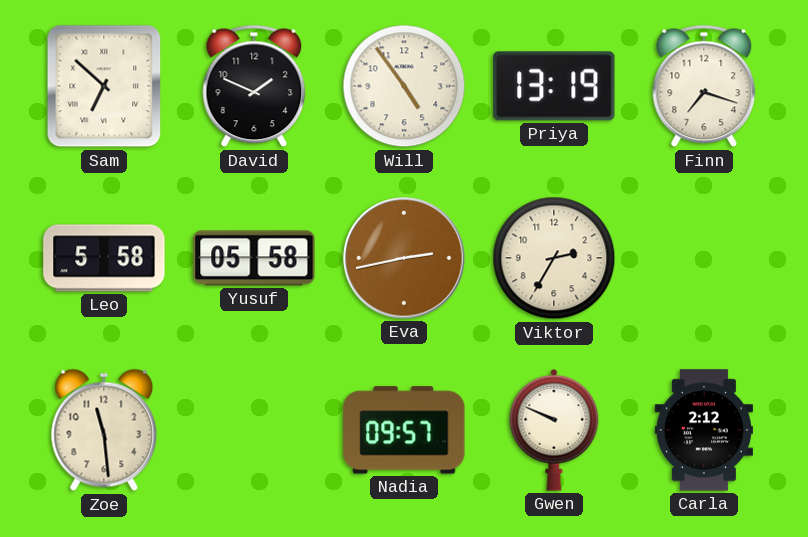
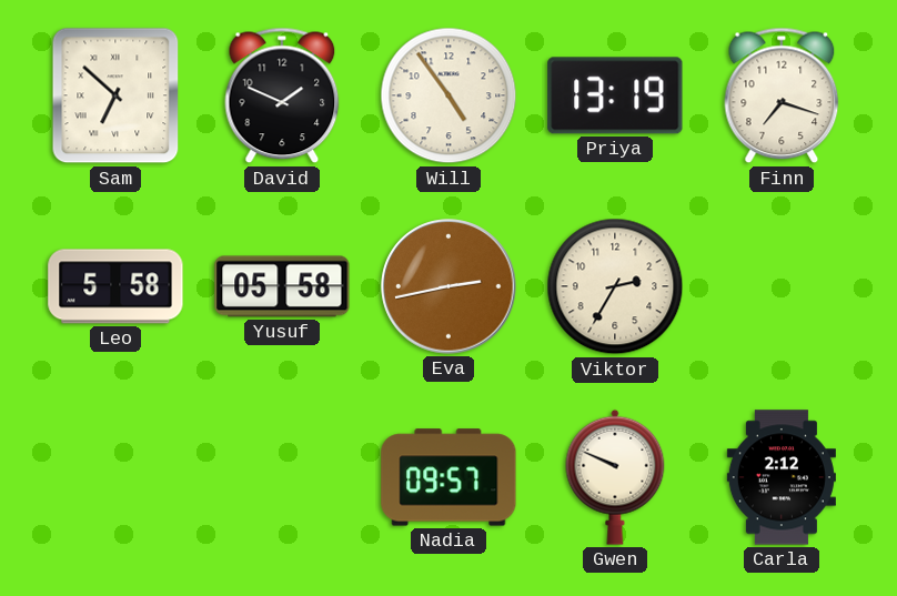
Zoe: 11:29 -> none (104, 430)
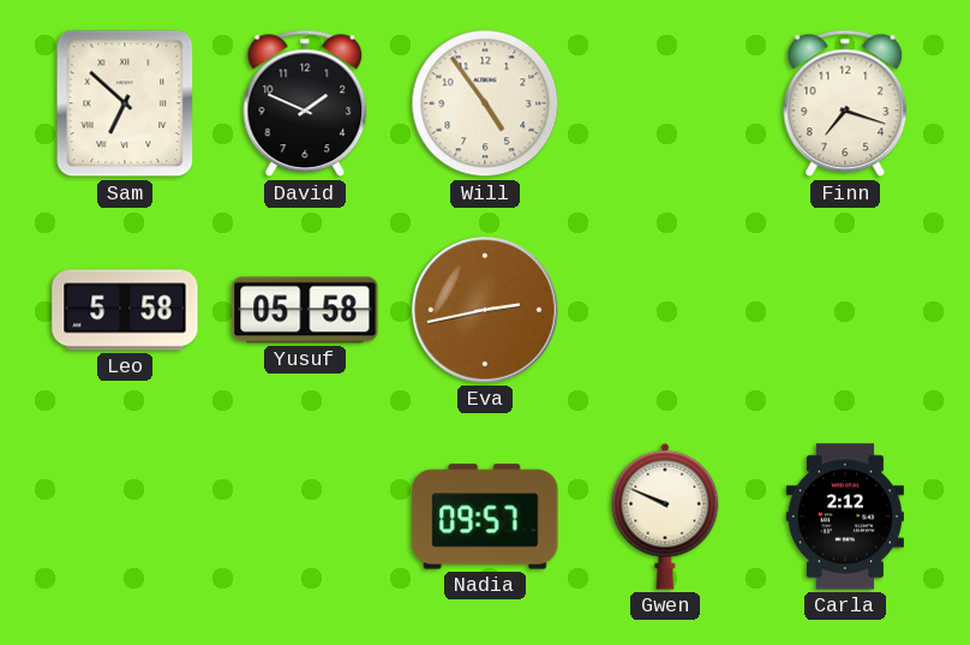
Priya: 13:19 -> none (615, 95)
Viktor: 2:35 -> none (615, 286)
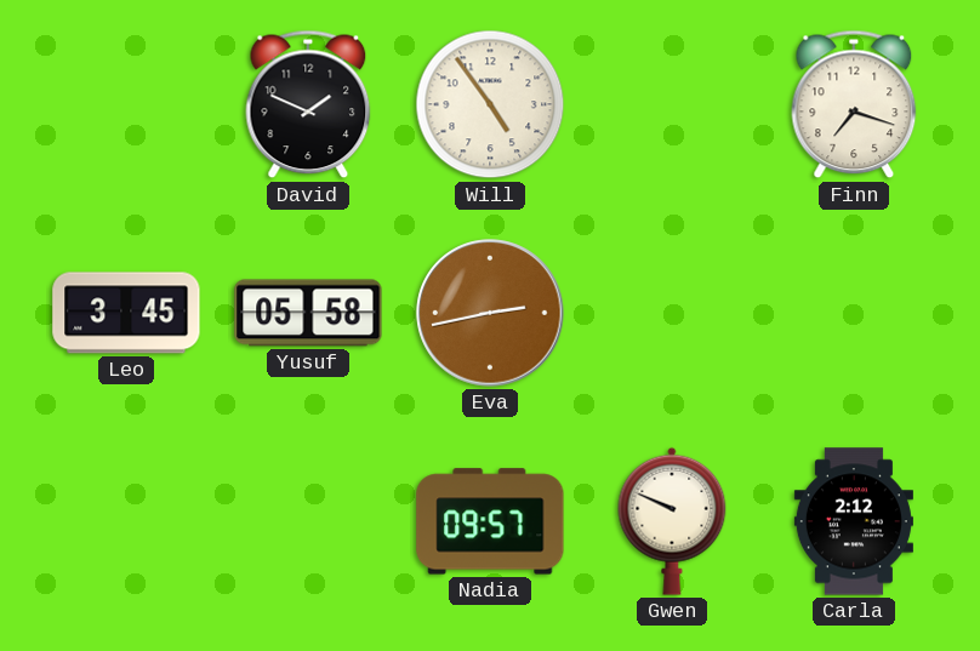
Sam: 6:52 -> none (125, 103)
Leo: 5:58 -> 3:45 (126, 313)
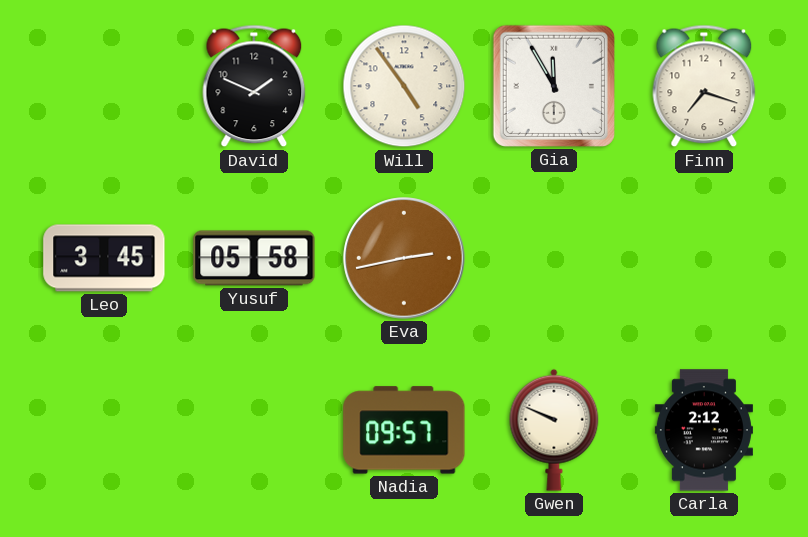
Gia: none -> 11:55 (554, 86)
